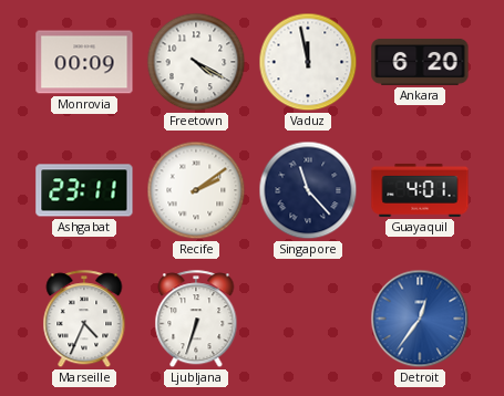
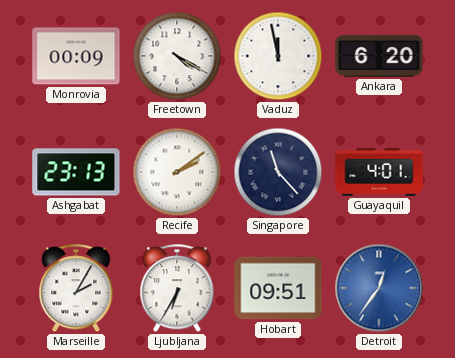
Ashgabat: 23:11 -> 23:13 (76, 172)
Marseille: 4:34 -> 2:05 (76, 289)
Ljubljana: 6:33 -> 6:35 (177, 289)
Hobart: none -> 09:51 (278, 288)
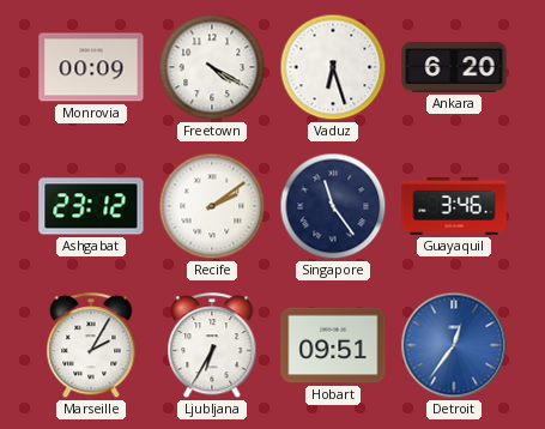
Vaduz: 11:58 -> 6:27 (333, 67)
Ashgabat: 23:13 -> 23:12 (91, 206)
Singapore: 11:23 -> 11:24 (333, 206)
Guayaquil: 4:01 -> 3:46 (454, 206)
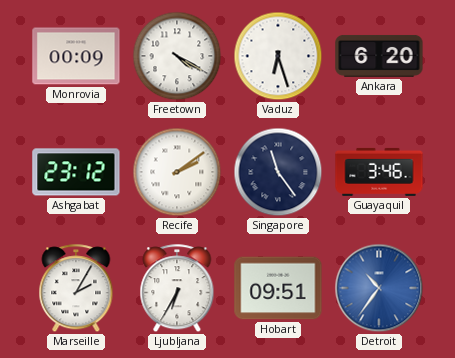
Detroit: 12:36 -> 10:36 (379, 288)
